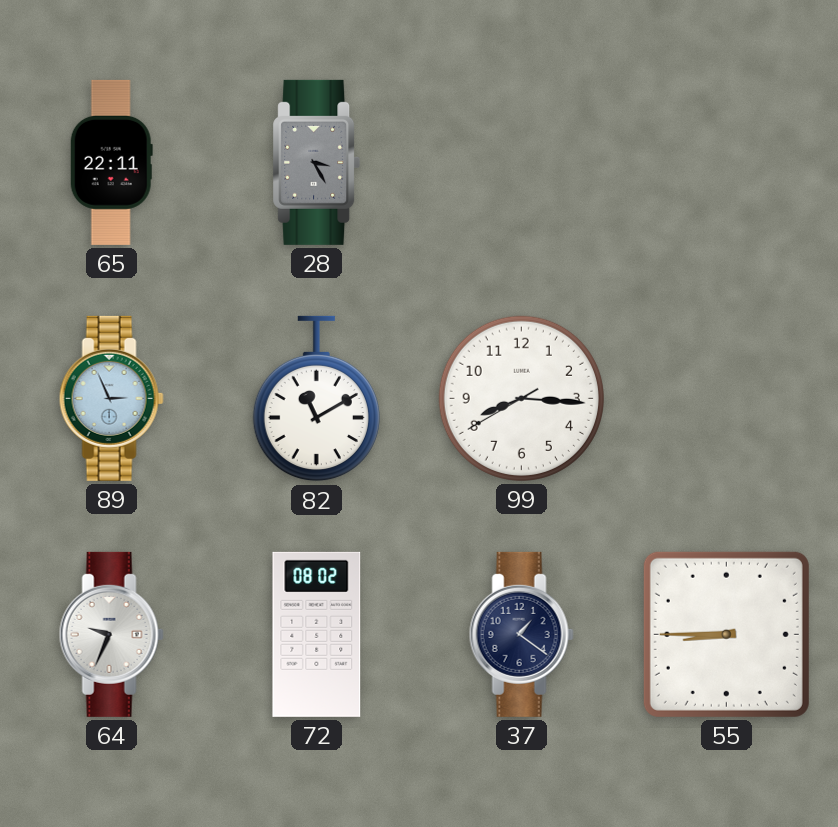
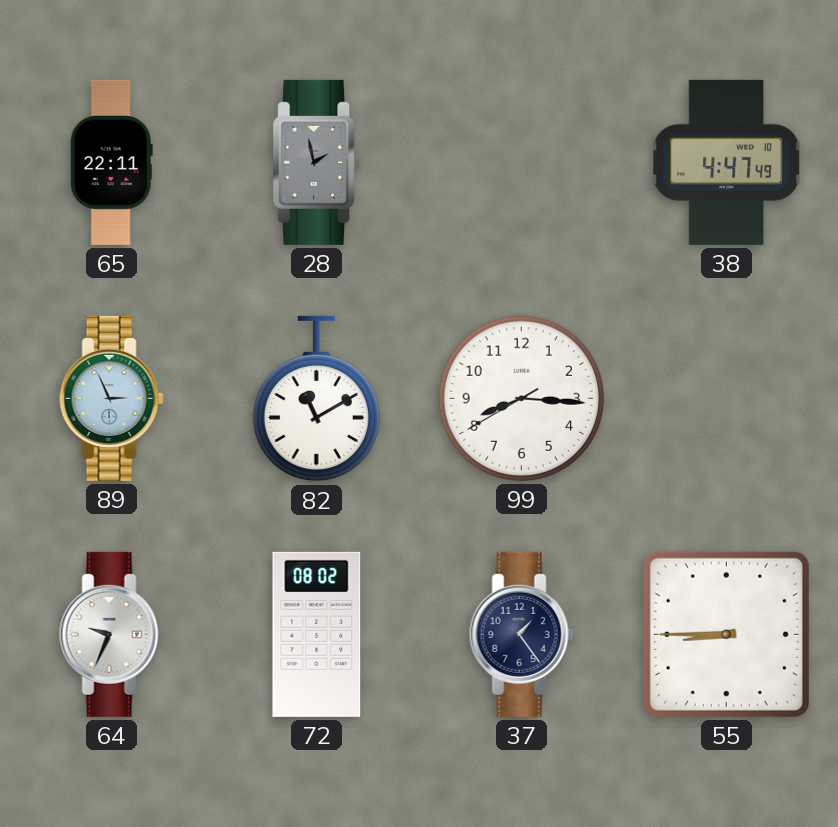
28: 3:25 -> 1:58 (317, 162)
38: none -> 4:47 (726, 162)
37: 1:21 -> 1:24 (521, 634)
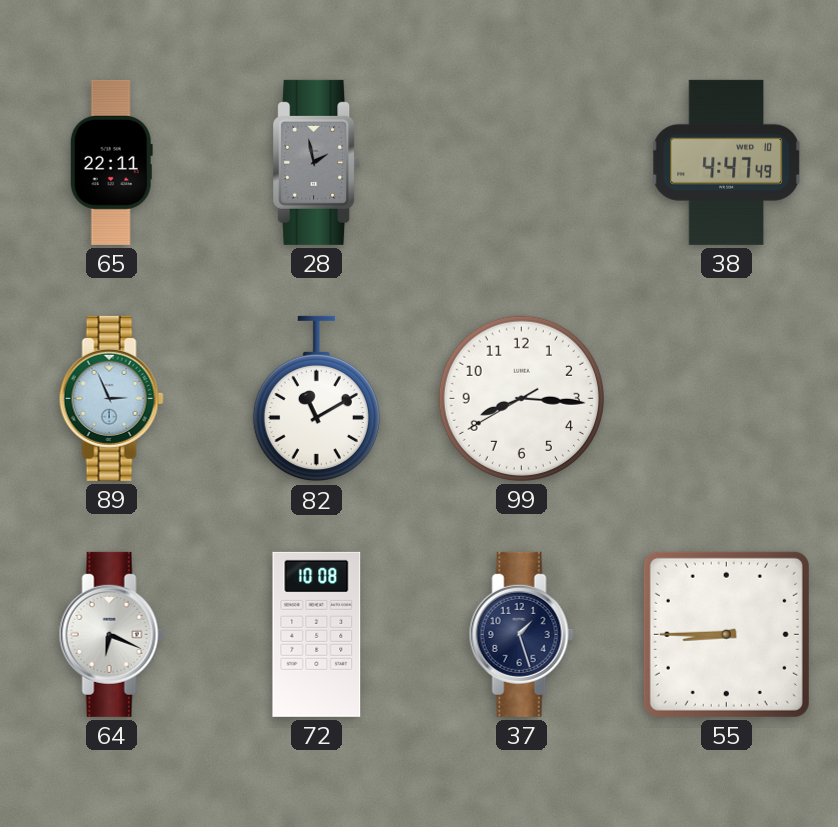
64: 9:34 -> 6:19 (111, 634)
72: 08:02 -> 10:08 (317, 634)
37: 1:24 -> 1:27 (521, 634)
